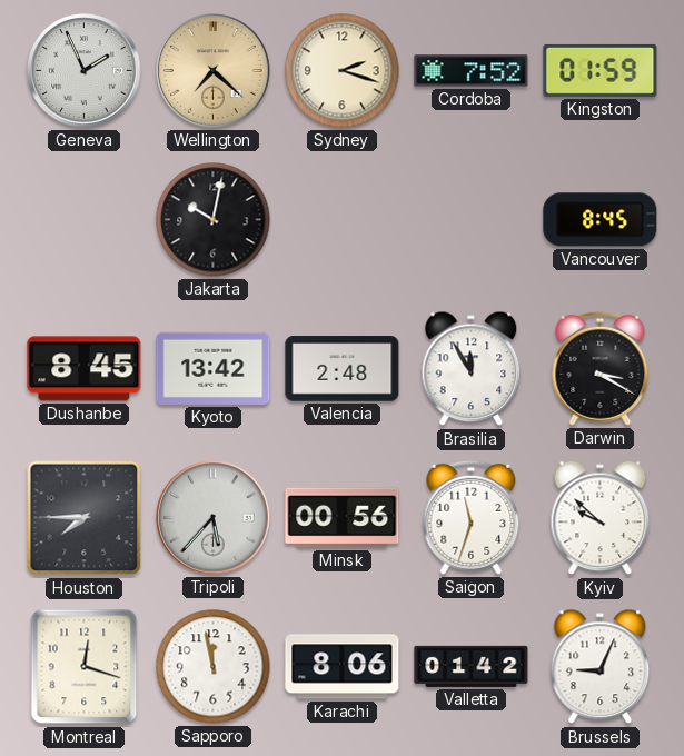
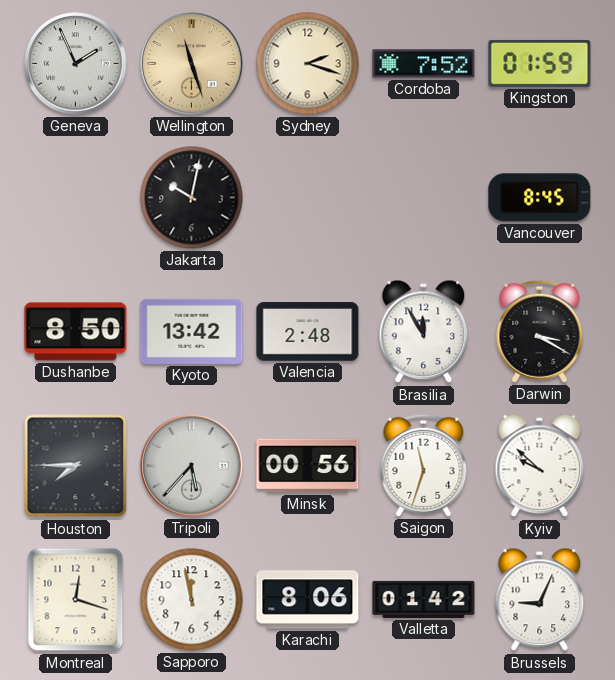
Wellington: 7:22 -> 11:27 (192, 64)
Dushanbe: 8:45 -> 8:50 (76, 332)
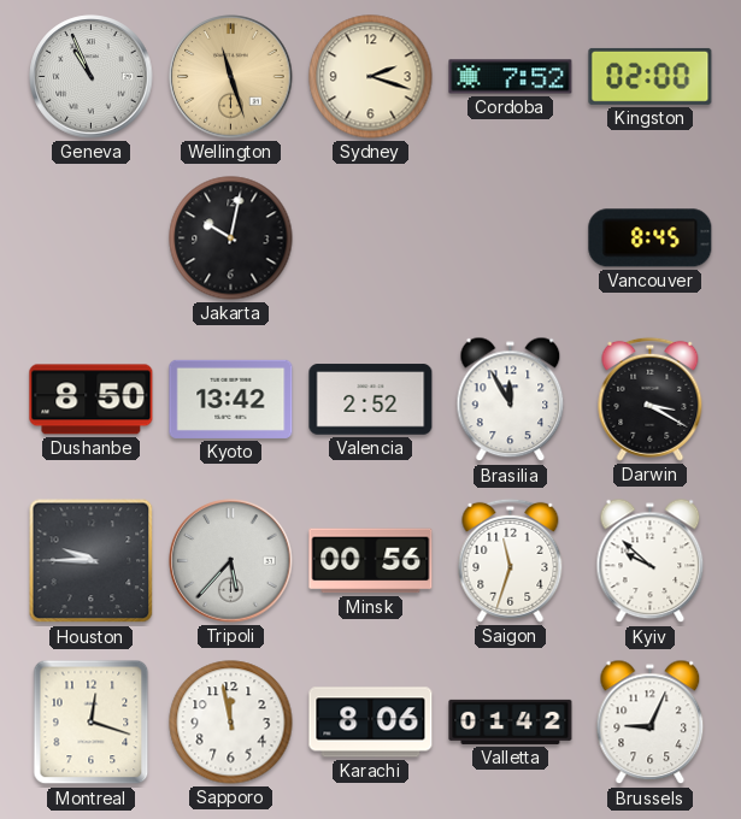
Geneva: 1:56 -> 10:56 (92, 77)
Kingston: 01:59 -> 02:00 (651, 76)
Valencia: 2:48 -> 2:52 (371, 400)
Houston: 7:45 -> 9:45 (92, 561)
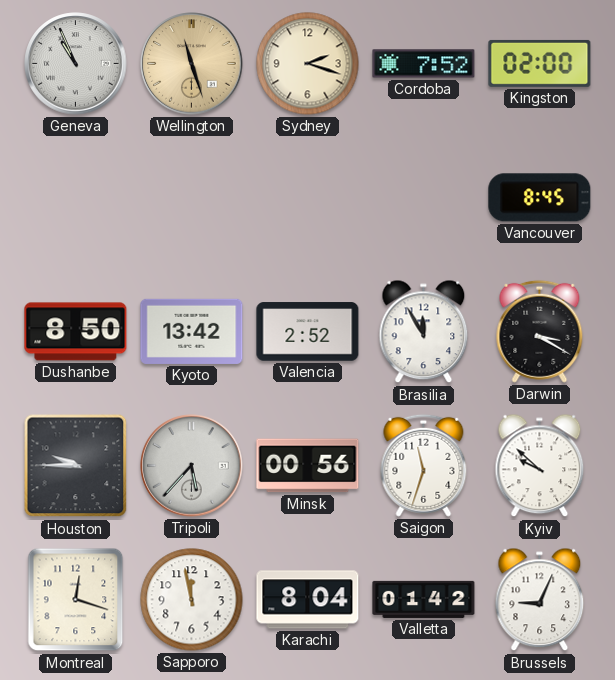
Jakarta: 10:02 -> none (231, 238)
Karachi: 8:06 -> 8:04 (308, 600)
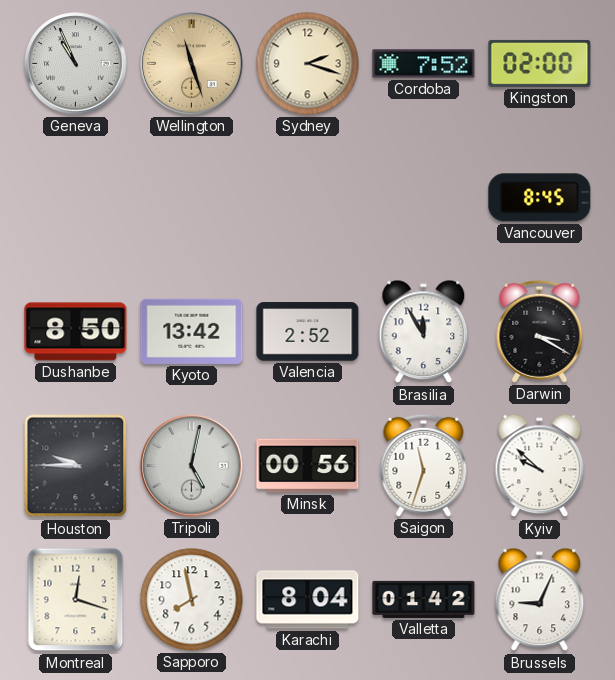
Tripoli: 5:37 -> 5:02 (192, 466)
Sapporo: 11:58 -> 7:58 (192, 600)
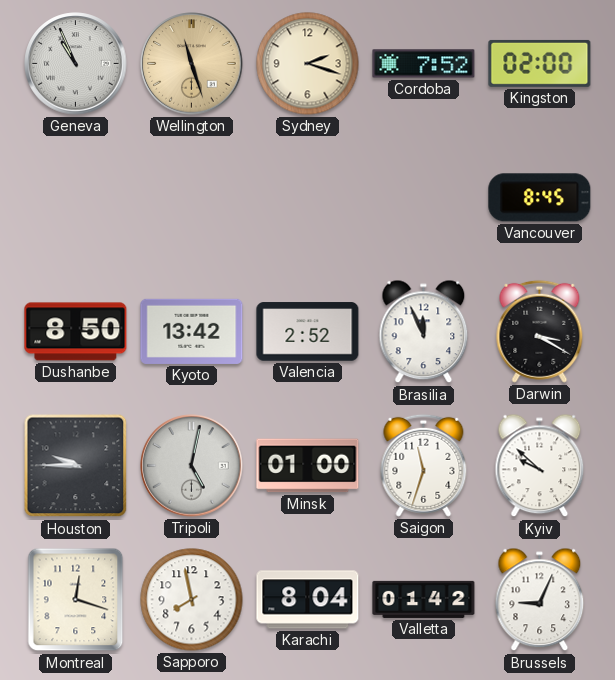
Brasilia: 11:55 -> 11:56 (424, 332)
Minsk: 00:56 -> 01:00 (308, 466)
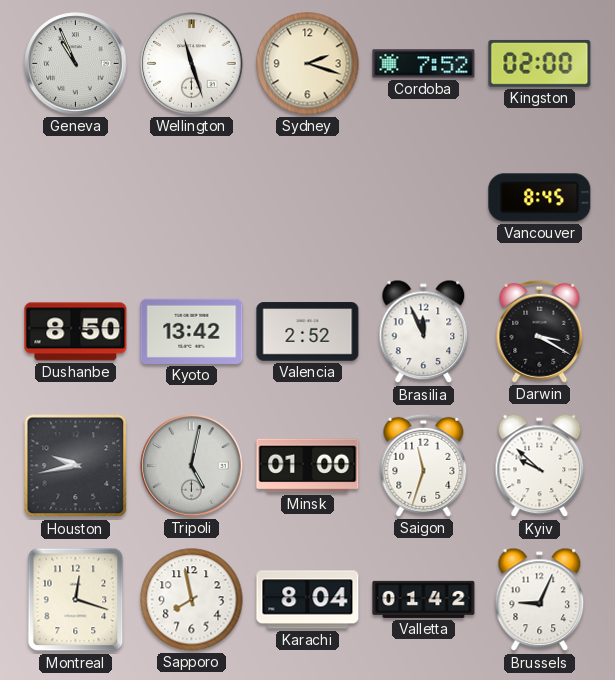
Wellington dial: champagne -> white (192, 64)
Houston: 9:45 -> 9:43 (76, 466)
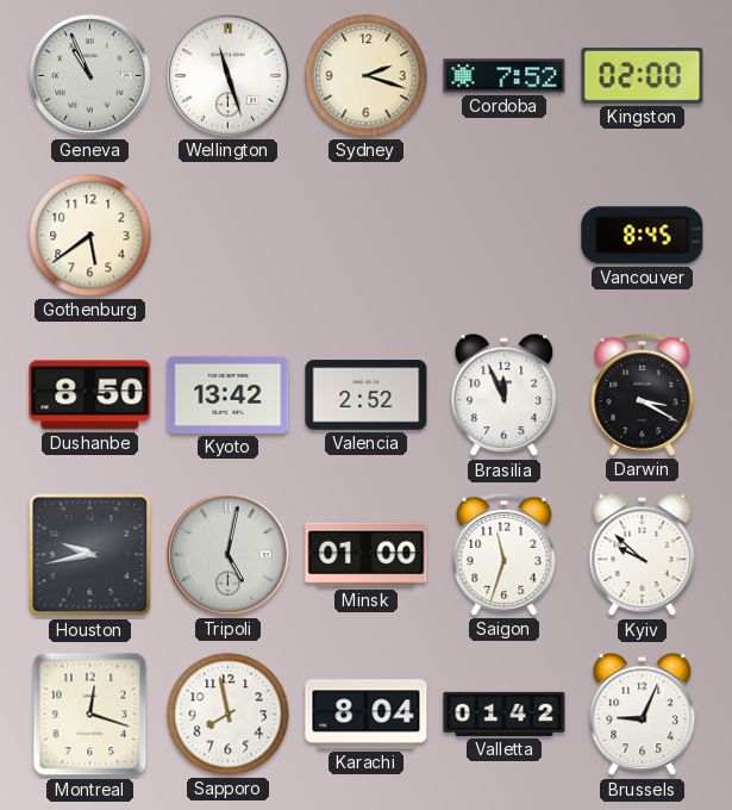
Gothenburg: none -> 5:39 (90, 236)
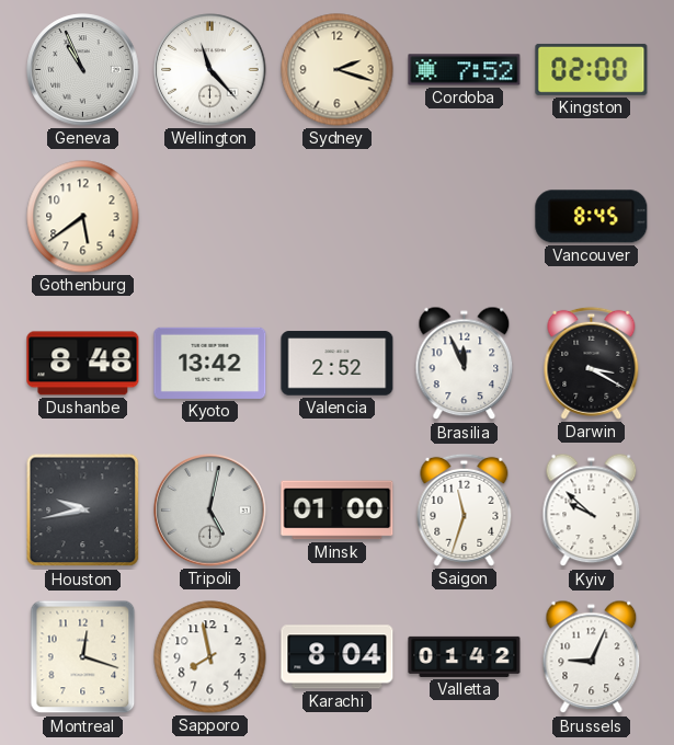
Wellington: 11:27 -> 11:23 (210, 70)
Dushanbe: 8:50 -> 8:48 (83, 364)
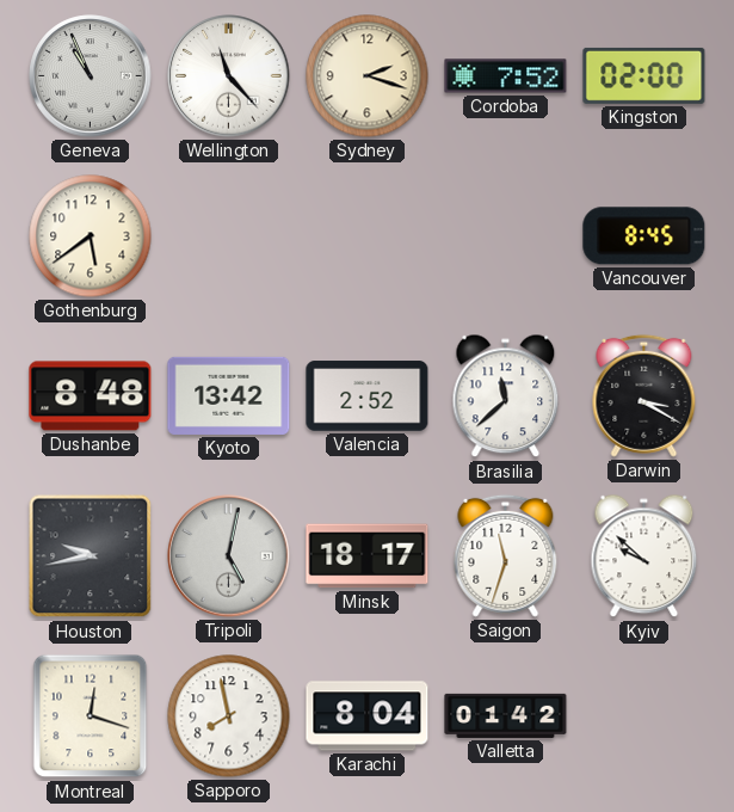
Brasilia: 11:56 -> 11:38 (506, 396)
Minsk: 01:00 -> 18:17 (368, 556)
Brussels: 9:04 -> none (592, 657)
